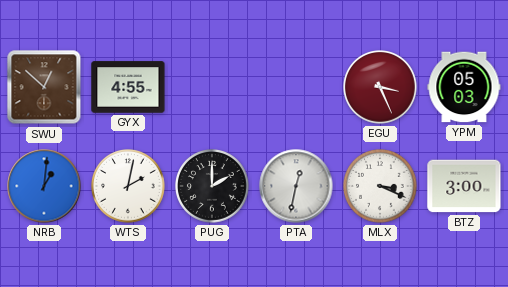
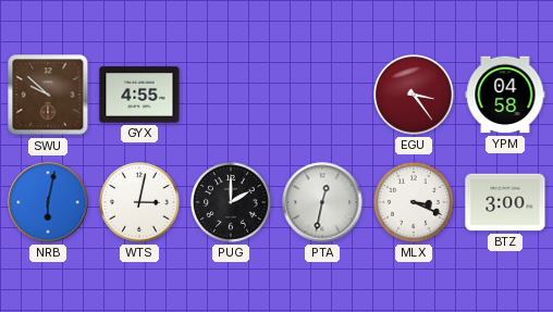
SWU: 12:52 -> 9:52 (48, 95)
EGU: 3:26 -> 3:24 (415, 96)
YPM: 05:03 -> 04:58 (505, 95)
NRB: 1:01 -> 6:02 (48, 202)
WTS: 2:02 -> 3:02 (140, 203)
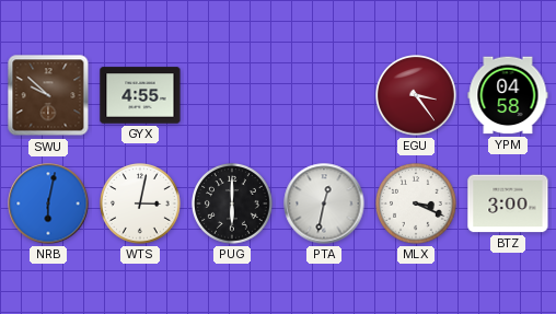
PUG: 2:00 -> 6:00 (233, 205)
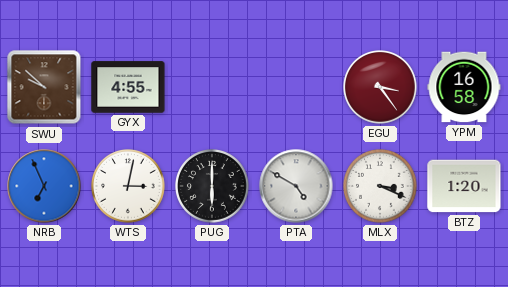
YPM: 04:58 -> 16:58 (464, 87)
NRB: 6:02 -> 6:56 (44, 186)
PTA: 12:32 -> 4:50 (296, 186)
BTZ: 3:00 -> 1:20 (464, 186)
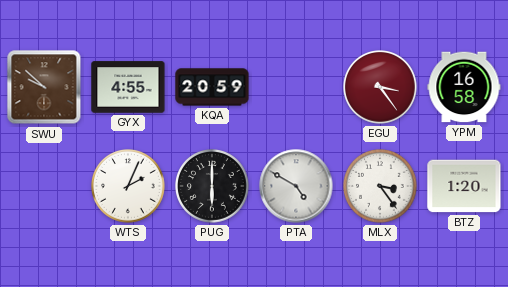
KQA: none -> 20:59 (212, 87)
NRB: 6:56 -> none (44, 186)
WTS: 3:02 -> 2:04 (129, 187)
MLX: 3:19 -> 3:24 (381, 187)
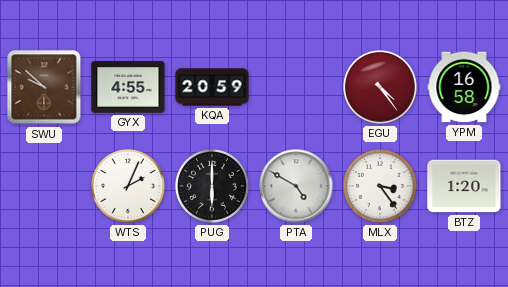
EGU: 3:24 -> 4:24 (381, 88)
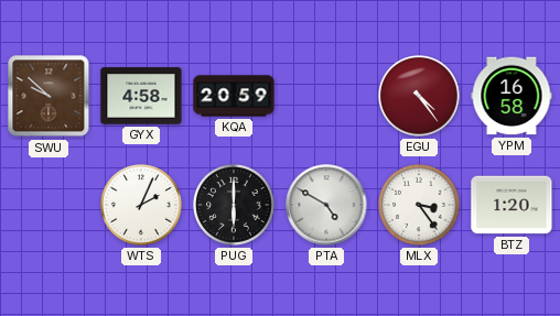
GYX: 4:55 -> 4:58 (141, 96)
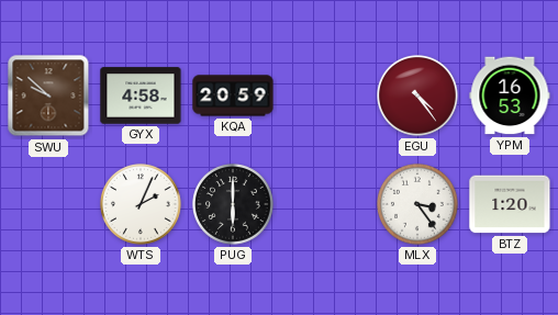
YPM: 16:58 -> 16:53 (510, 95)
PTA: 4:50 -> none (326, 205)
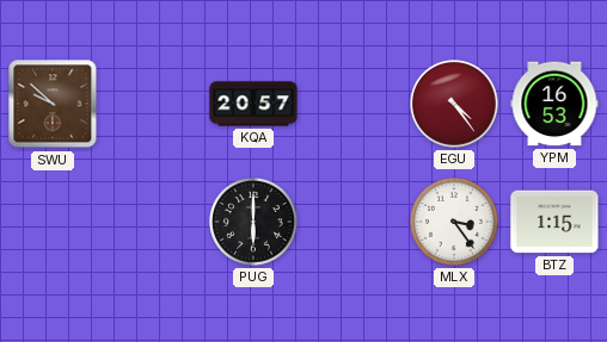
GYX: 4:58 -> none (141, 95)
KQA: 20:59 -> 20:57 (253, 104)
WTS: 2:04 -> none (142, 205)
BTZ: 1:20 -> 1:15 (554, 222)
